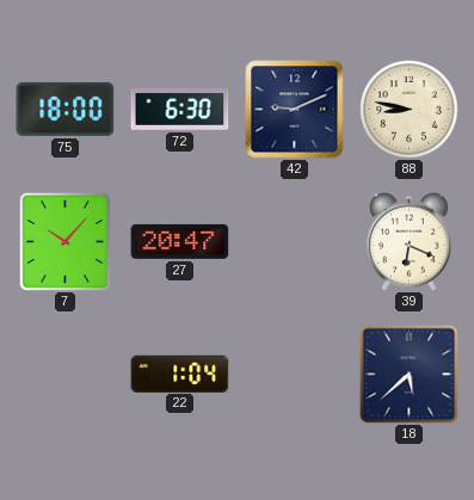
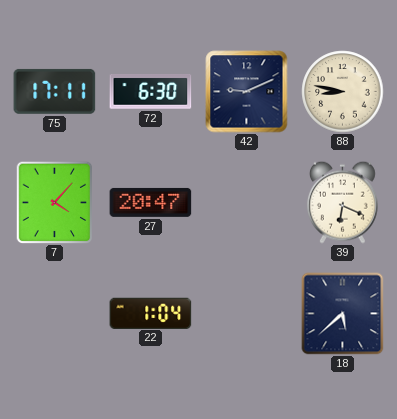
75: 18:00 -> 17:11 (55, 91)
7: 10:07 -> 4:07 (55, 202)
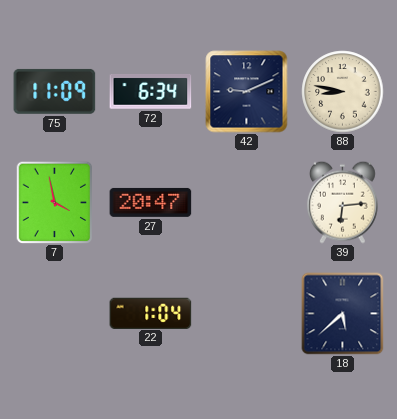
75: 17:11 -> 11:09 (55, 91)
72: 6:30 -> 6:34 (151, 92)
7: 4:07 -> 3:58 (55, 202)
39: 6:19 -> 6:14 (342, 202)
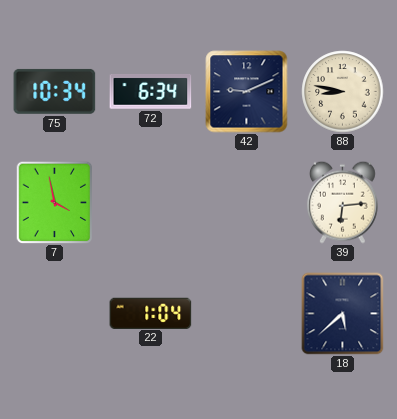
75: 11:09 -> 10:34 (55, 91)
27: 20:47 -> none (151, 202)
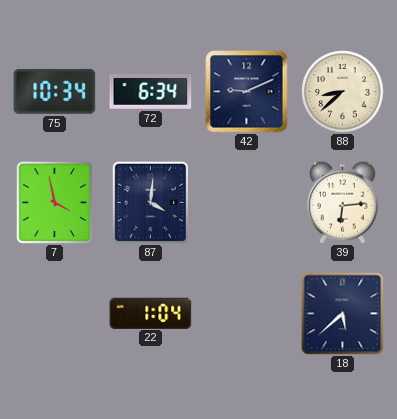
88: 8:47 -> 8:38 (343, 92)
87: none -> 4:01 (151, 202)
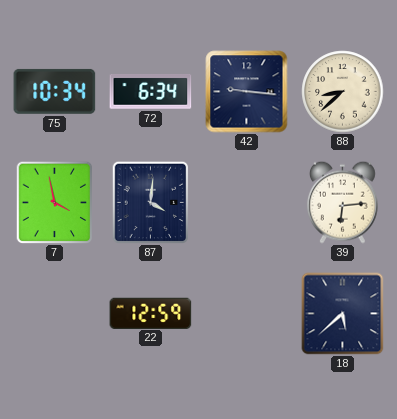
42: 9:11 -> 9:16 (247, 92)
22: 1:04 -> 12:59 (151, 313)
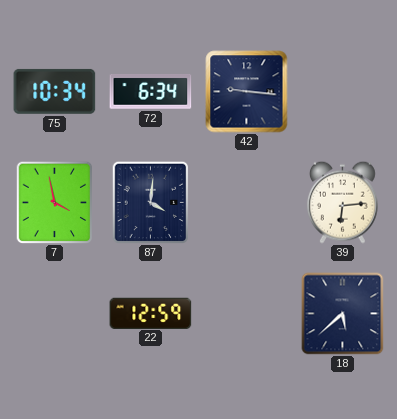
88: 8:38 -> none (343, 92)
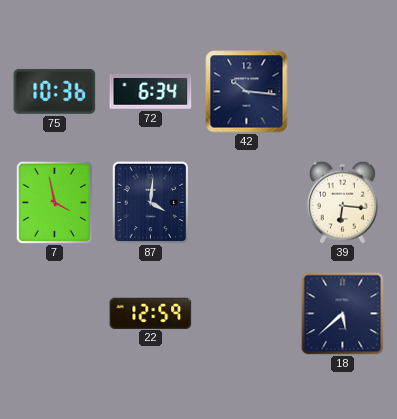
75: 10:34 -> 10:36 (55, 91)
42: 9:16 -> 10:16 (247, 92)
39: 6:14 -> 6:16 (342, 202)
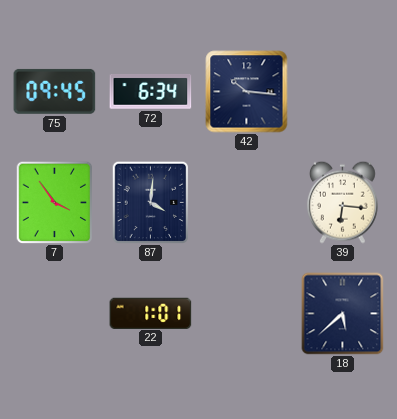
75: 10:36 -> 09:45 (55, 91)
7: 3:58 -> 3:54 (55, 202)
22: 12:59 -> 1:01 (151, 313)
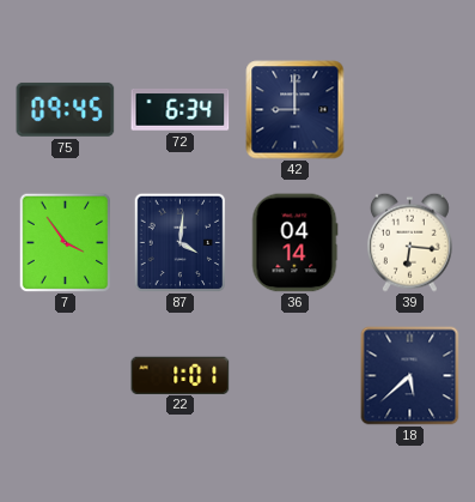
42: 10:16 -> 9:00 (296, 110)
36: none -> 04:14 (294, 243)
